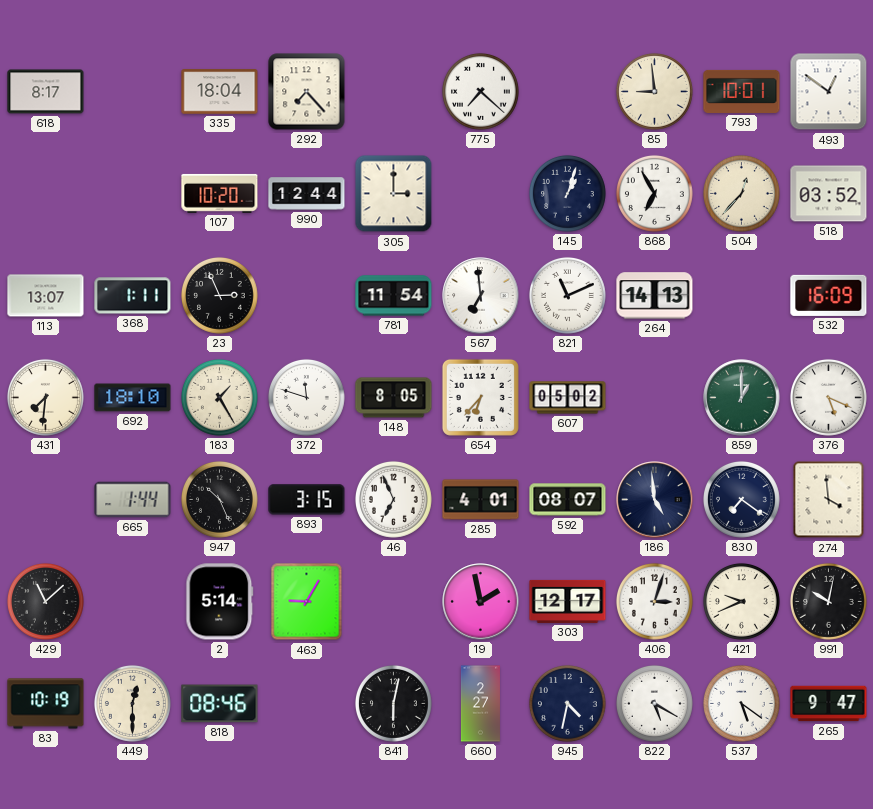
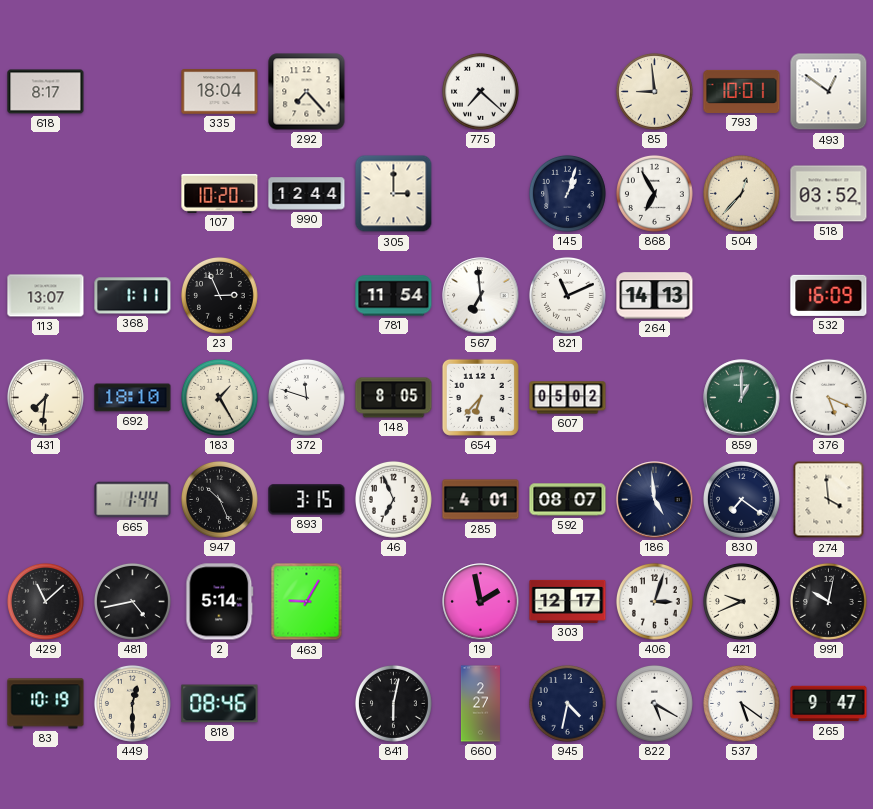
481: none -> 4:43 (132, 601)
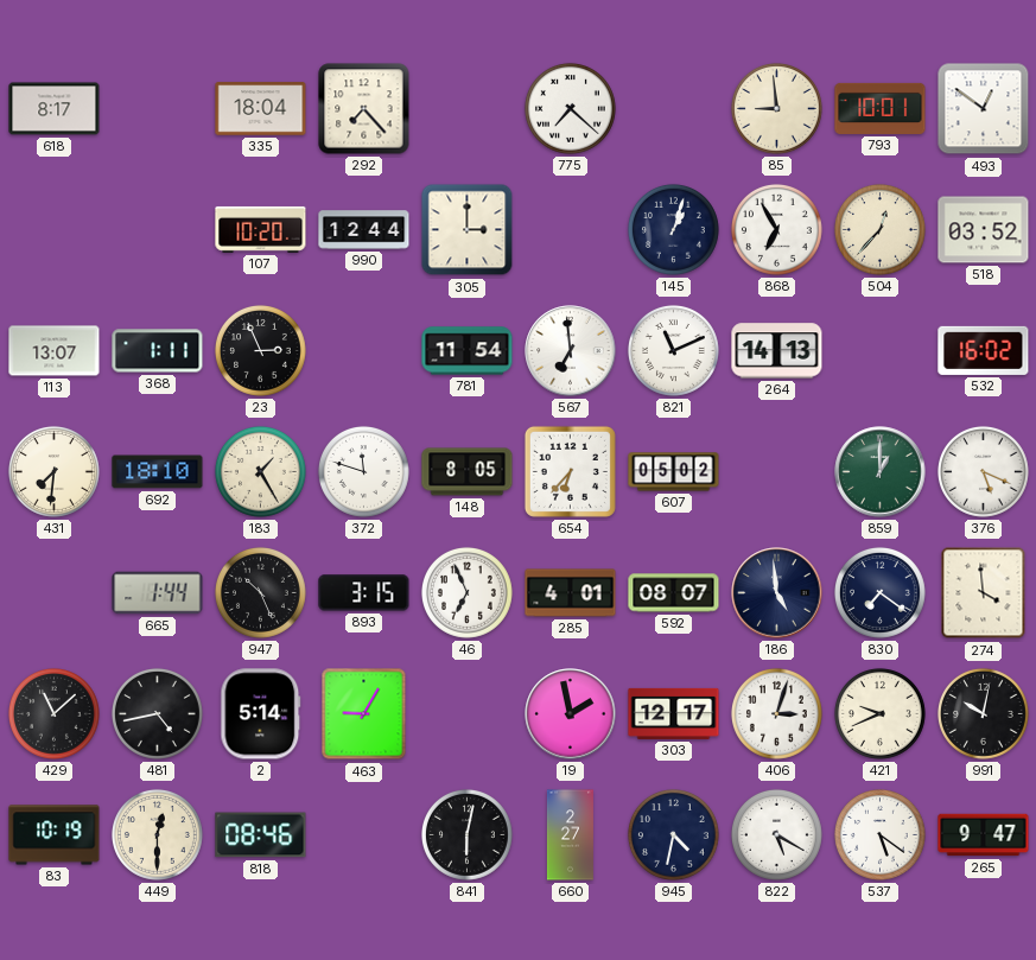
532: 16:09 -> 16:02 (984, 350)
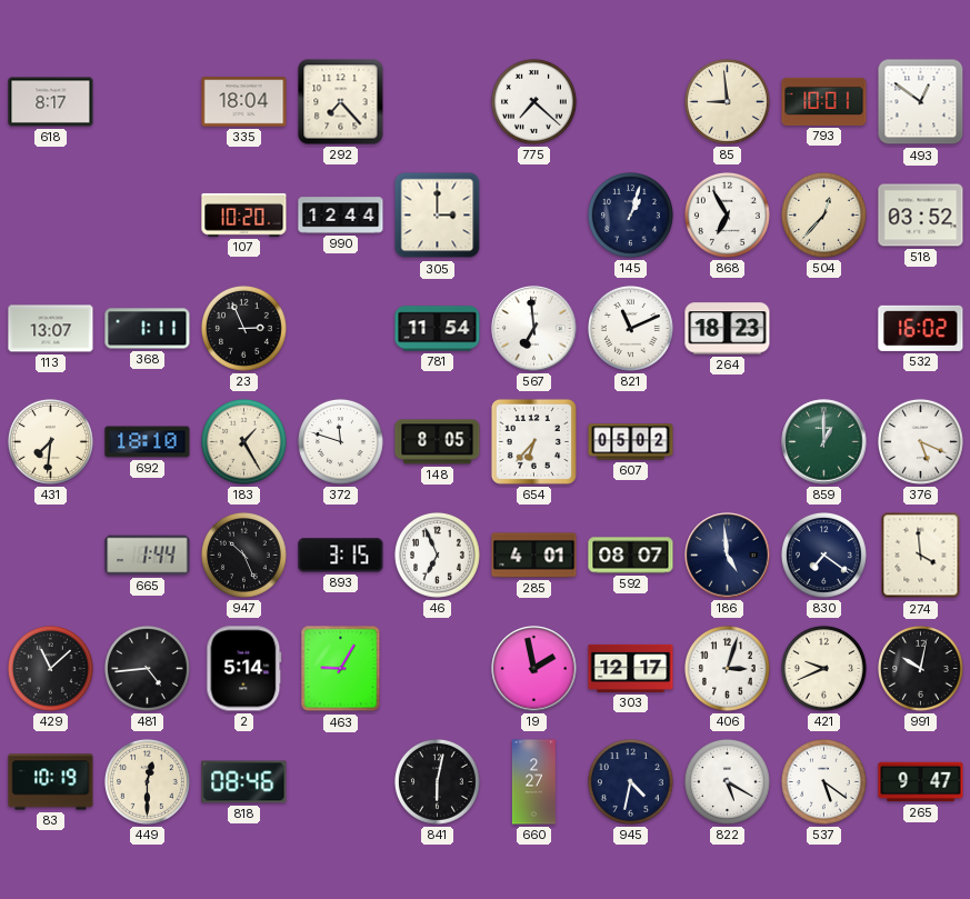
264: 14:13 -> 18:23 (728, 329)
481: 4:43 -> 4:44 (147, 668)
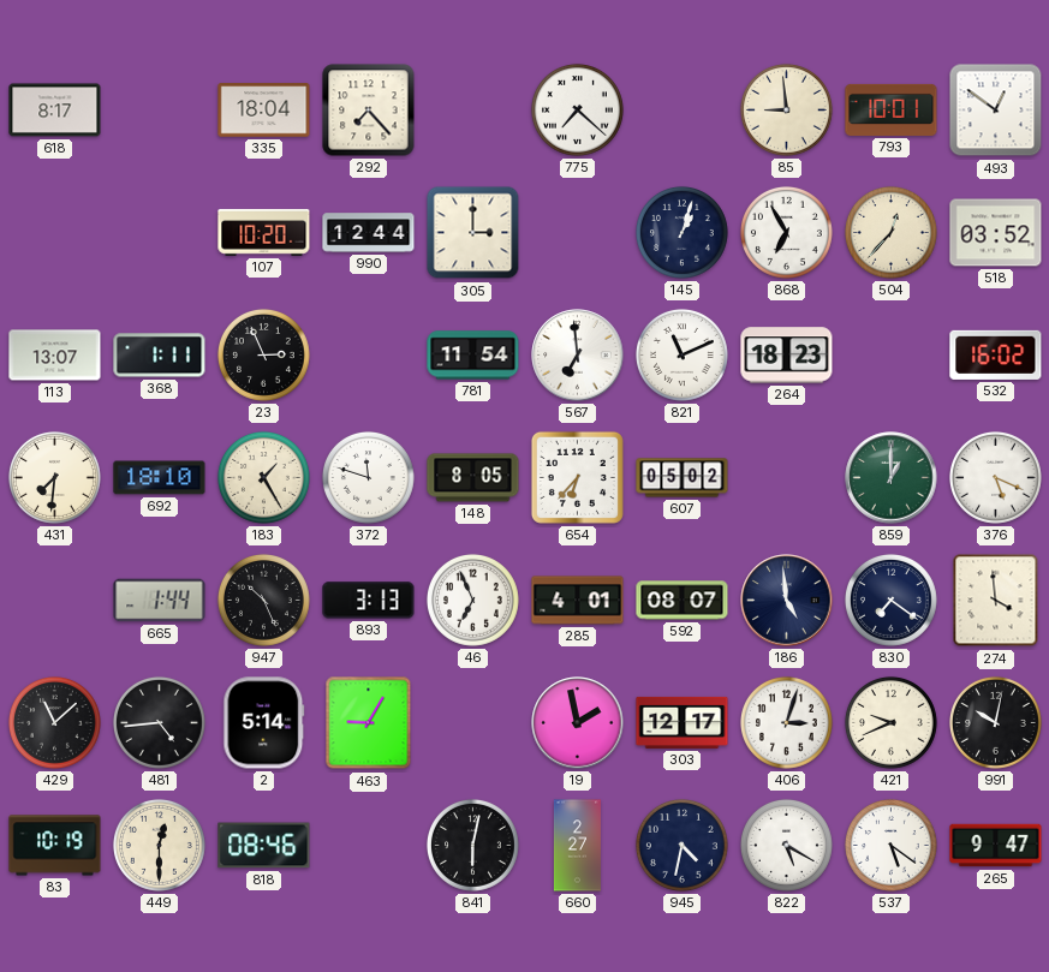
893: 3:15 -> 3:13 (369, 601)
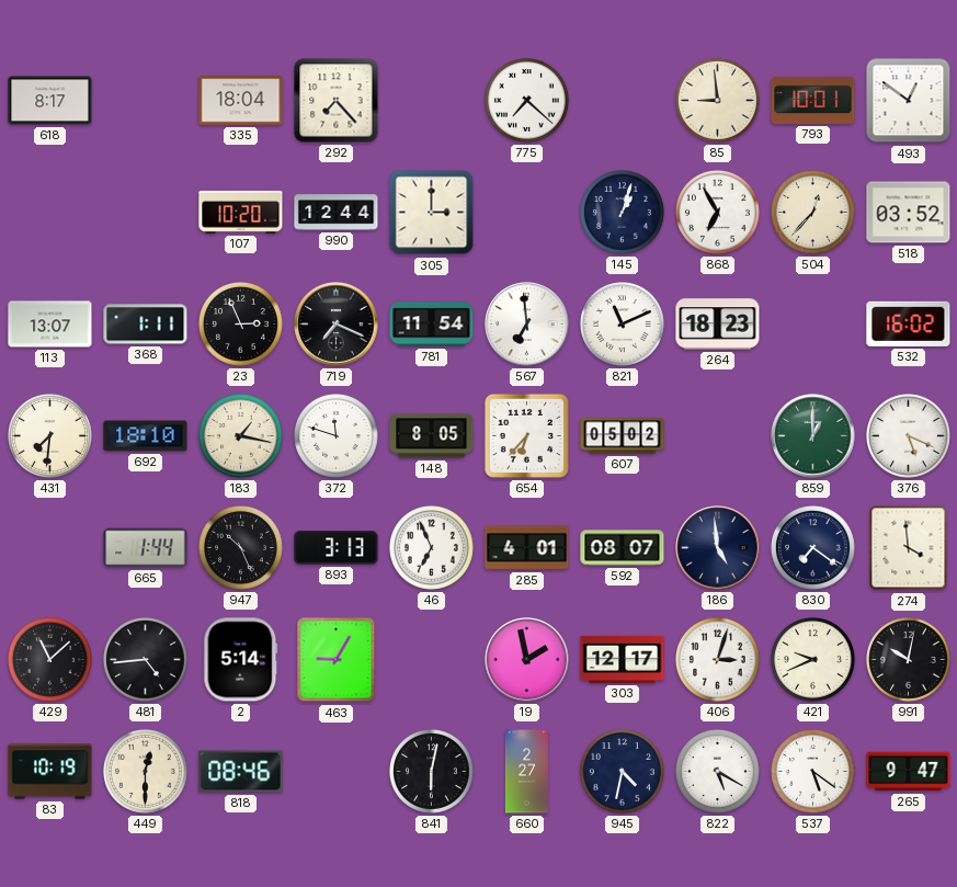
719: none -> 7:19 (337, 325)
183: 1:25 -> 1:17 (240, 435)
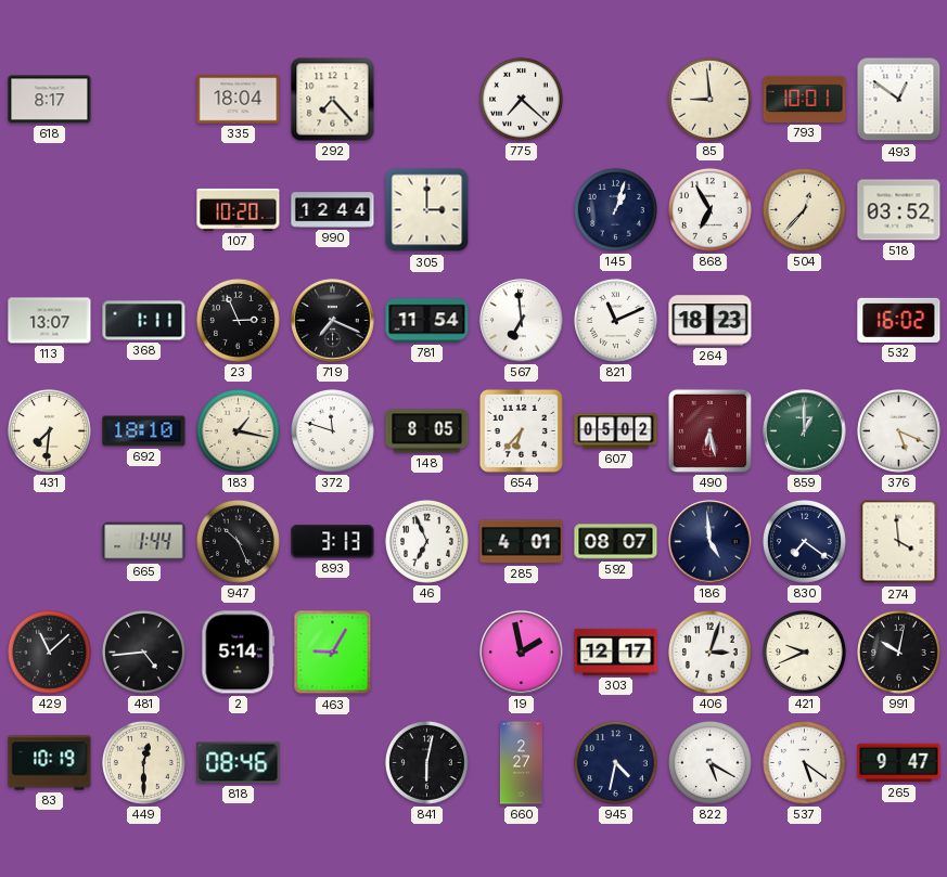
490: none -> 6:28 (709, 430)
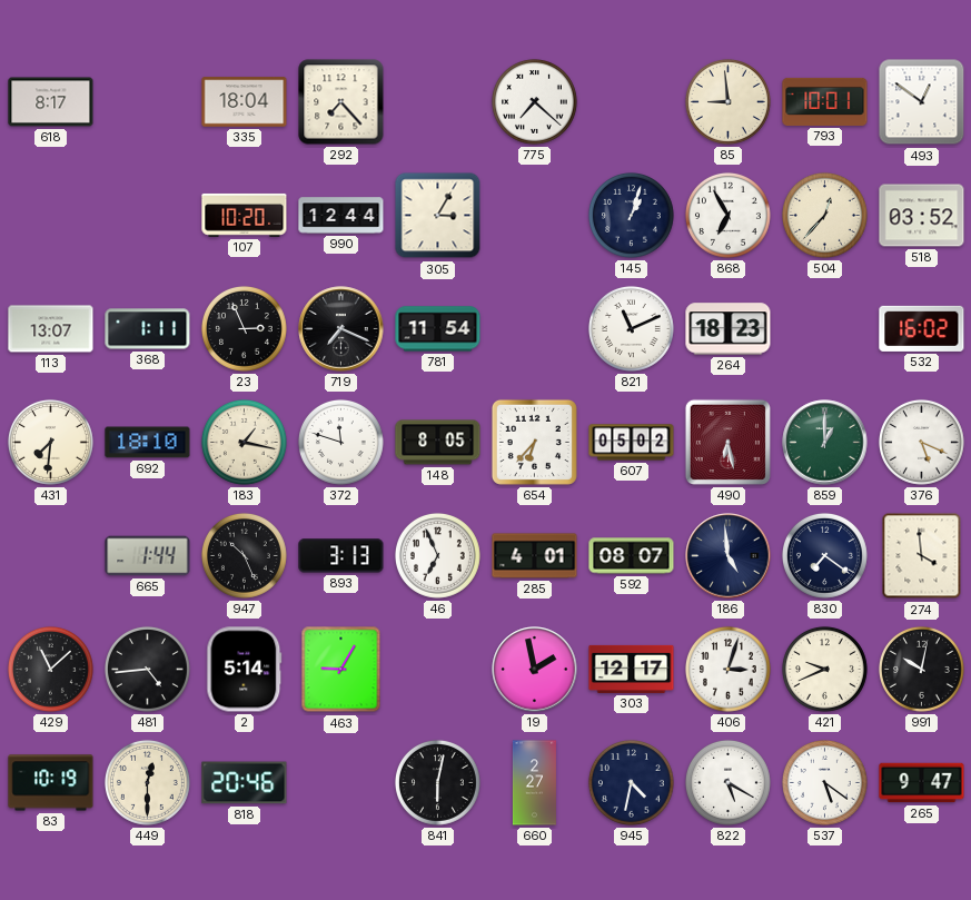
305: 3:00 -> 3:05 (438, 216)
567: 6:59 -> none (522, 321)
818: 08:46 -> 20:46 (245, 783)
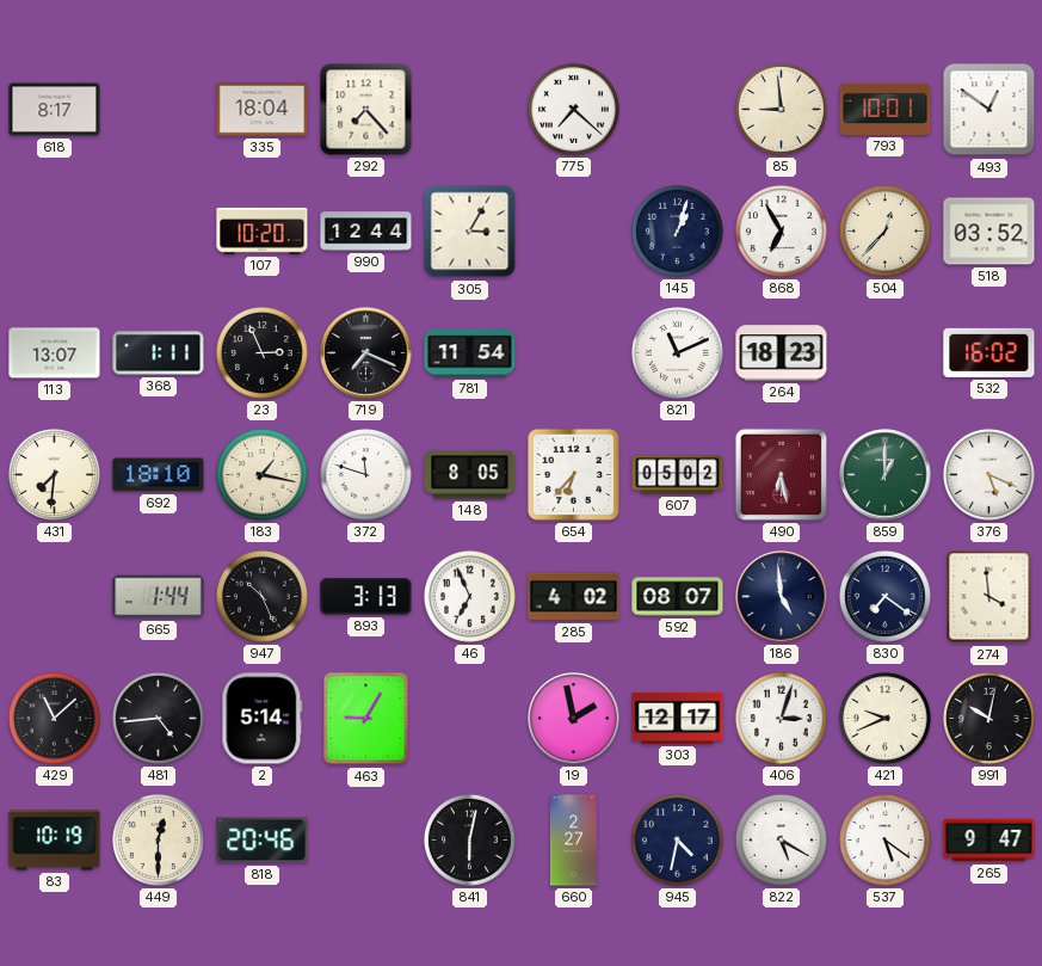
285: 4:01 -> 4:02 (574, 597)
